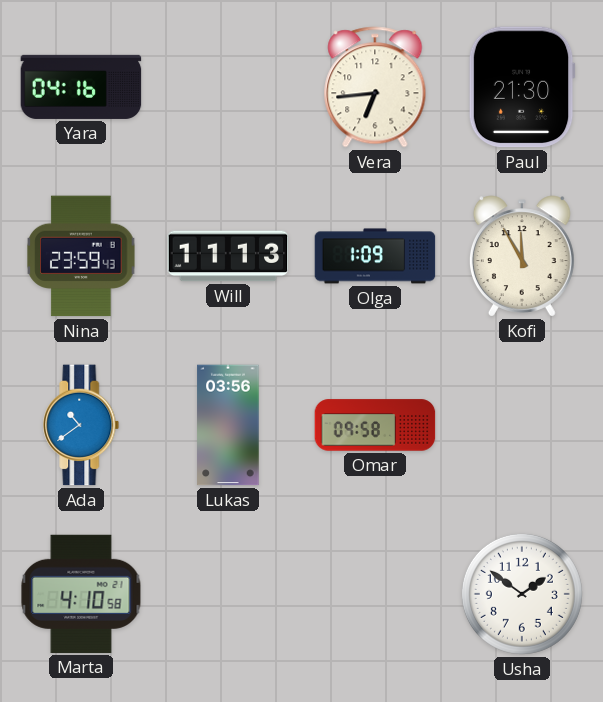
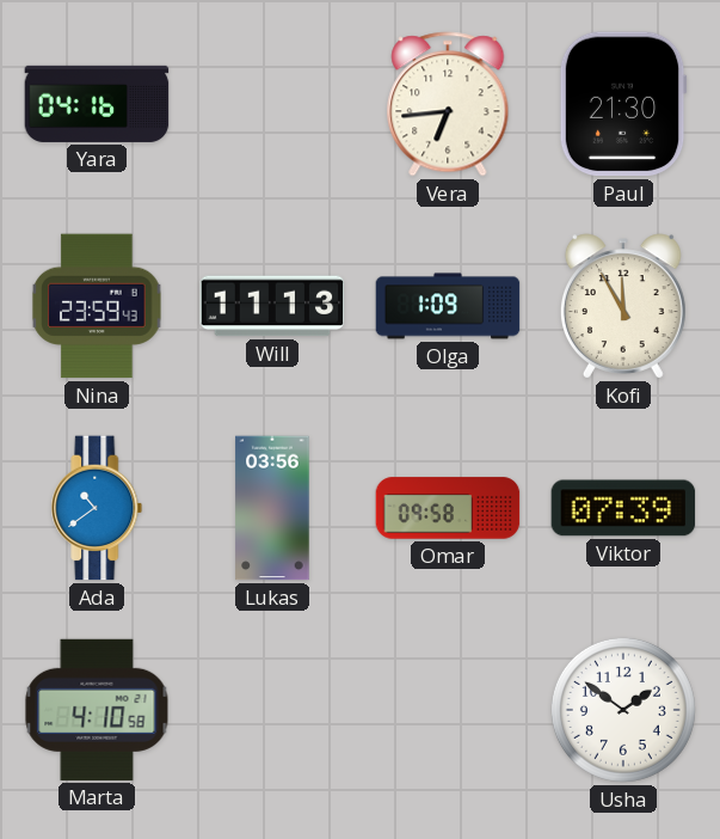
Viktor: none -> 07:39 (623, 508)
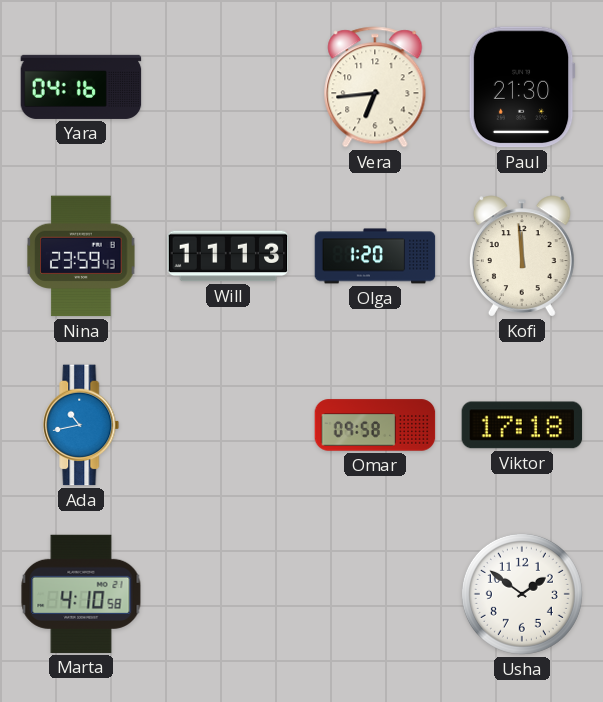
Olga: 1:09 -> 1:20 (375, 256)
Kofi: 11:55 -> 11:59 (522, 256)
Ada: 10:39 -> 10:43 (81, 425)
Lukas: 03:56 -> none (272, 508)
Viktor: 07:39 -> 17:18 (522, 425)
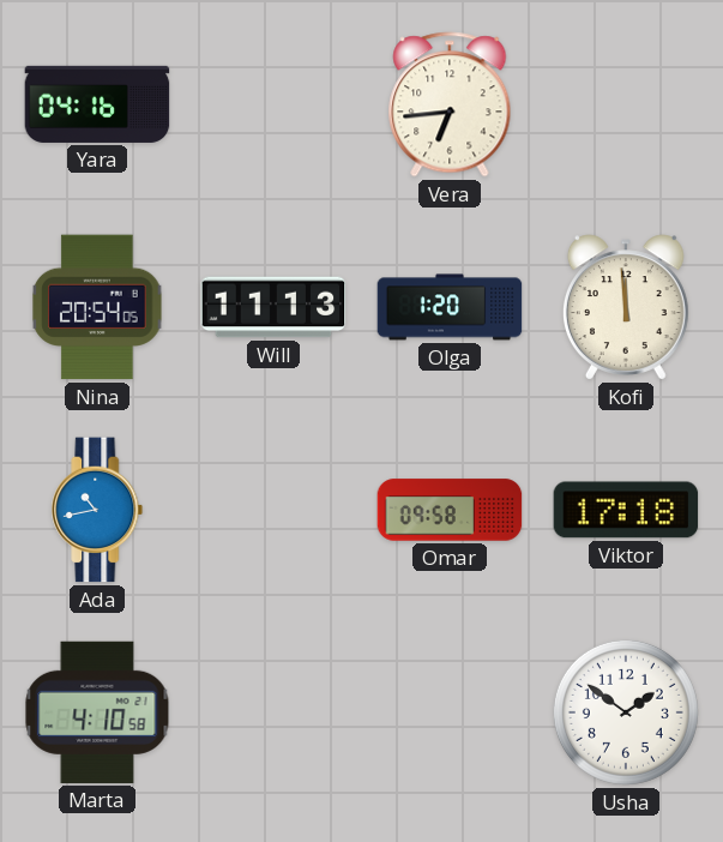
Paul: 21:30 -> none (522, 87)
Nina: 23:59 -> 20:54 (97, 307)
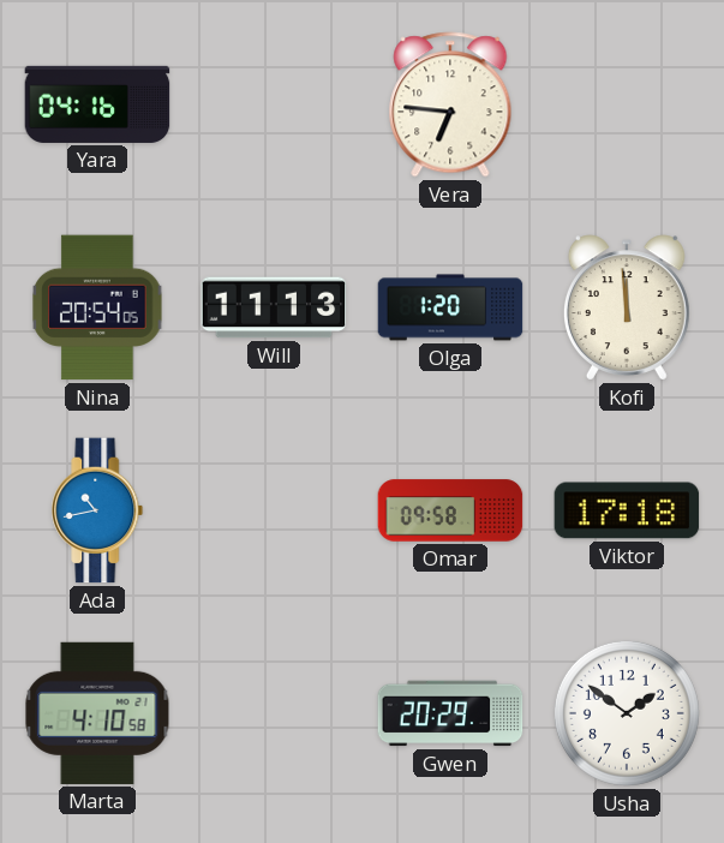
Vera: 6:44 -> 6:46 (450, 104)
Gwen: none -> 20:29 (450, 713)
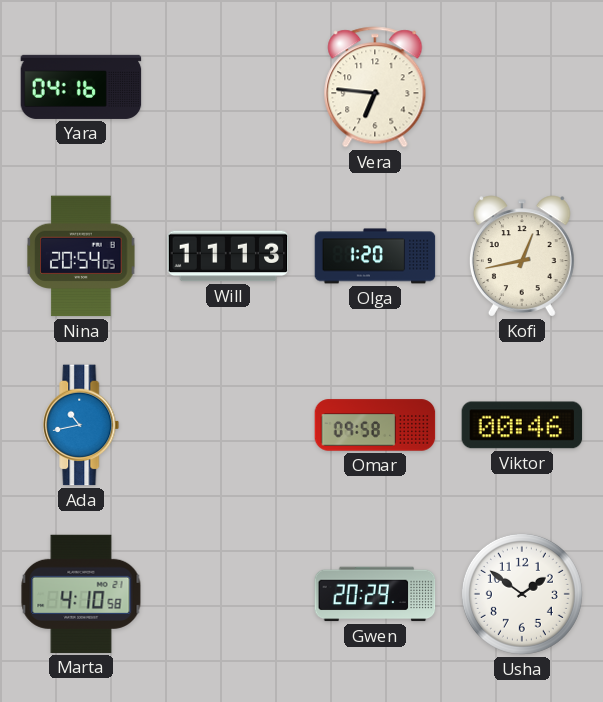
Kofi: 11:59 -> 12:43 (522, 256)
Viktor: 17:18 -> 00:46 (522, 425)
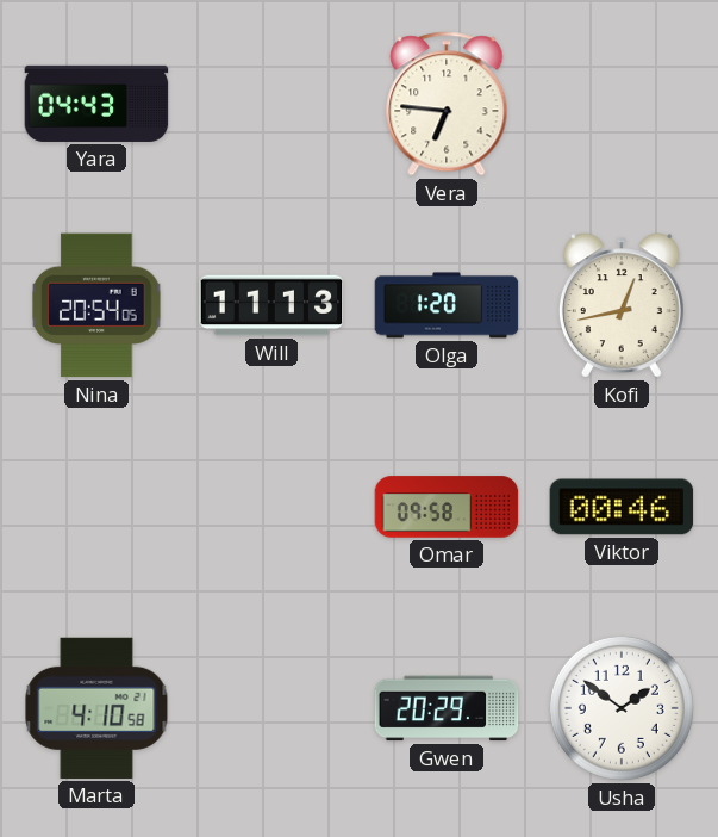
Yara: 04:16 -> 04:43 (96, 104)
Ada: 10:43 -> none (81, 425)
